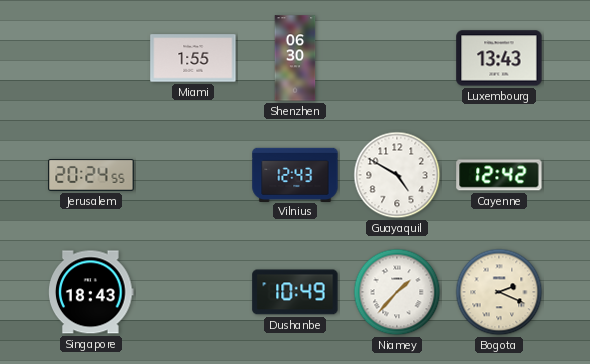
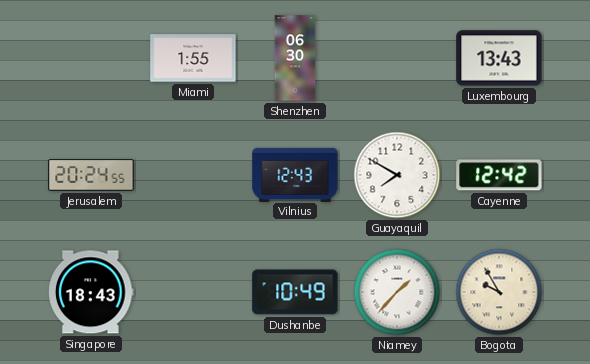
Guayaquil: 4:50 -> 7:50 (397, 175)
Bogota: 2:19 -> 9:55 (499, 292)
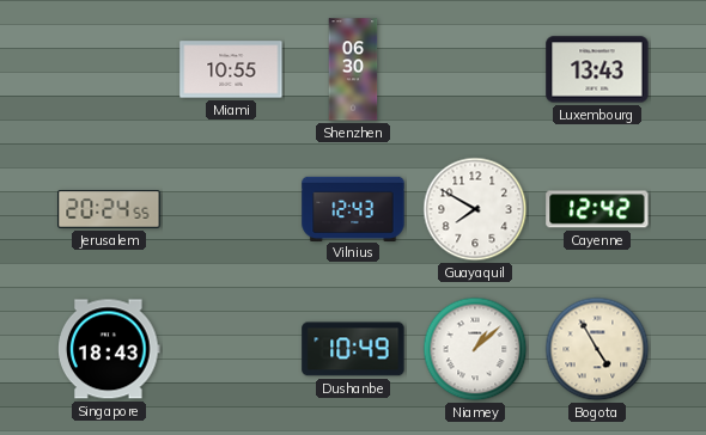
Miami: 1:55 -> 10:55 (231, 69)
Niamey: 1:37 -> 1:08 (475, 349)
Bogota: 9:55 -> 4:55 (597, 349)
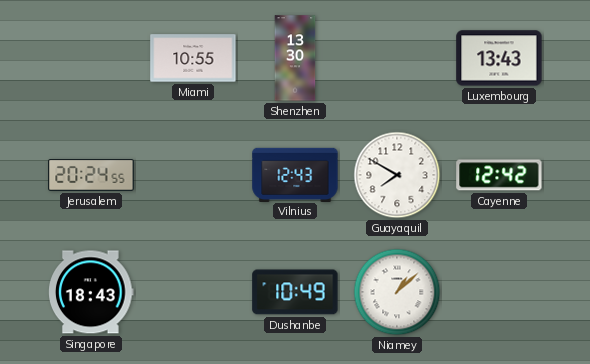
Shenzhen: 06:30 -> 13:30 (295, 58)
Bogota: 4:55 -> none (597, 349)
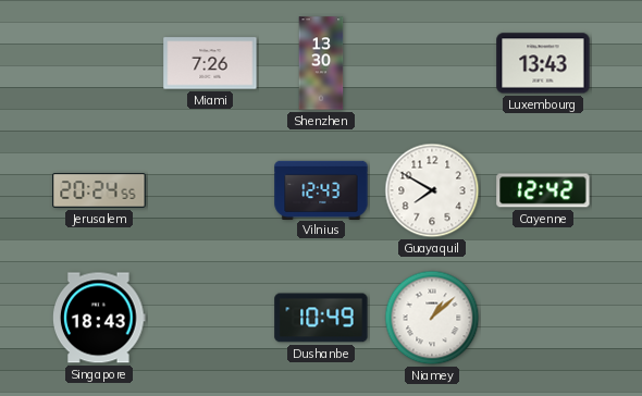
Miami: 10:55 -> 7:26 (210, 63)
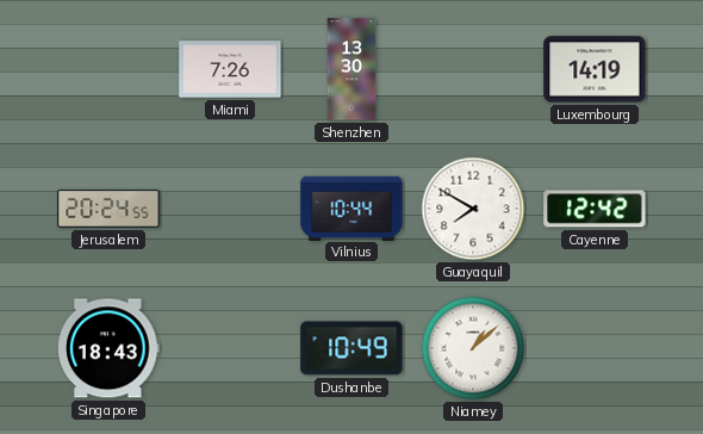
Luxembourg: 13:43 -> 14:19 (595, 69)
Vilnius: 12:43 -> 10:44 (351, 207)
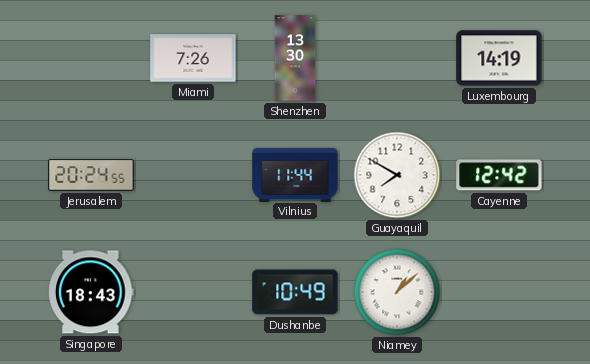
Vilnius: 10:44 -> 11:44 (295, 174)
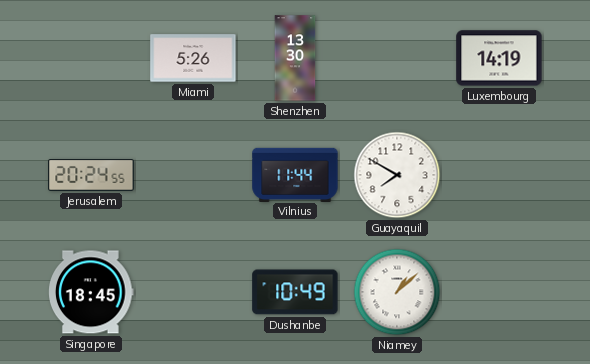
Miami: 7:26 -> 5:26 (193, 58)
Cayenne: 12:42 -> none (499, 175)
Singapore: 18:43 -> 18:45 (91, 292)
